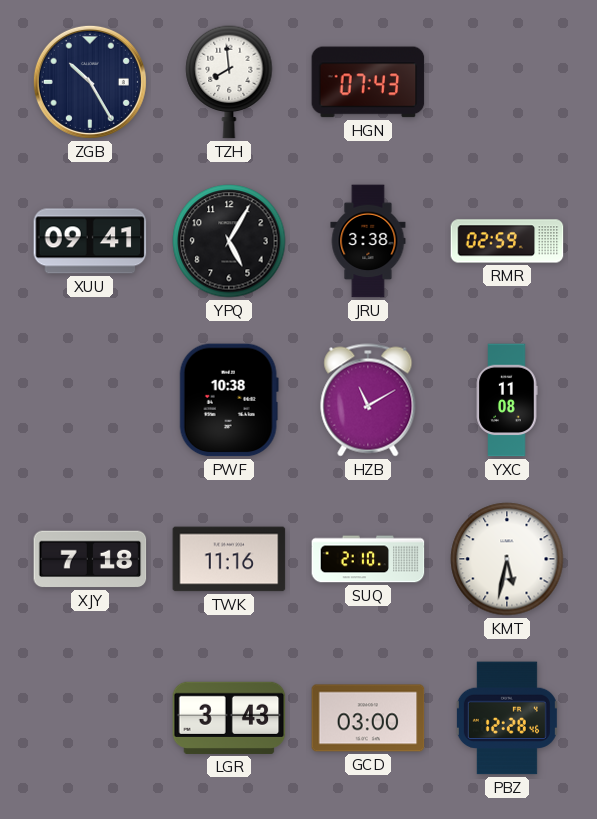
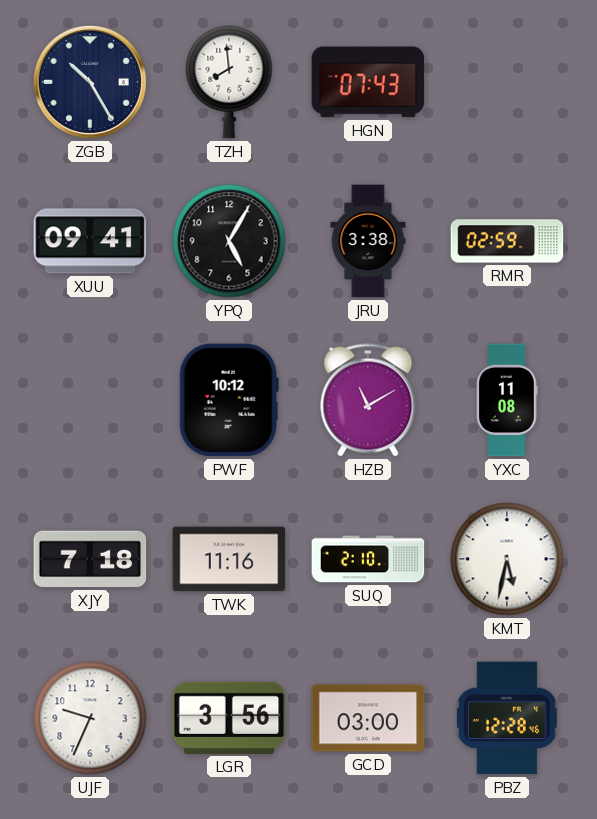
PWF: 10:38 -> 10:12 (229, 400)
UJF: none -> 9:34 (90, 718)
LGR: 3:43 -> 3:56 (229, 718)
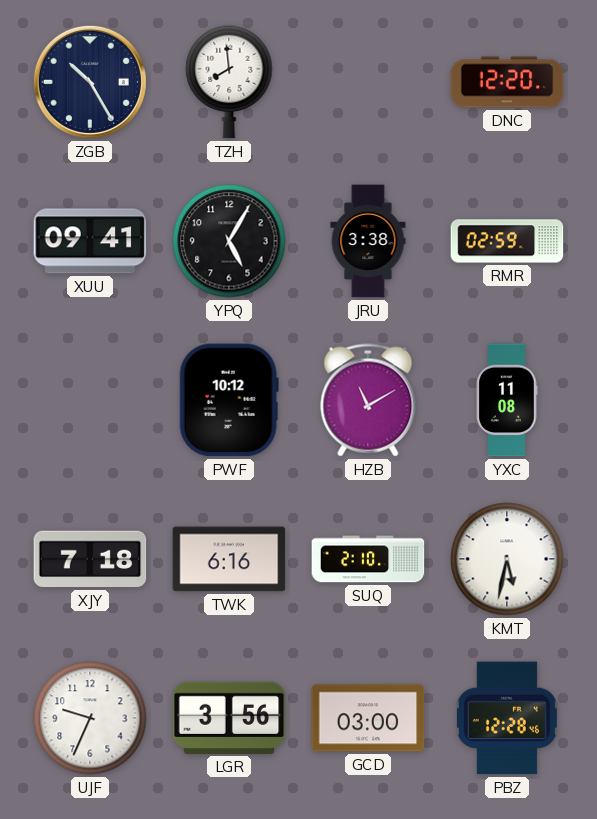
HGN: 07:43 -> none (368, 82)
DNC: none -> 12:20 (507, 82)
TWK: 11:16 -> 6:16 (229, 559)
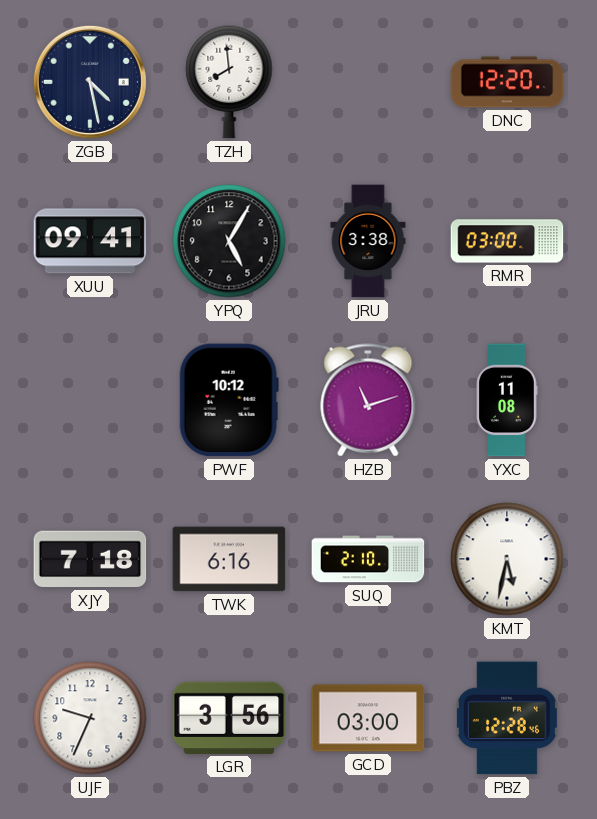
ZGB: 10:25 -> 4:28 (90, 82)
RMR: 02:59 -> 03:00 (507, 241)
HZB: 11:10 -> 11:12 (368, 400)
